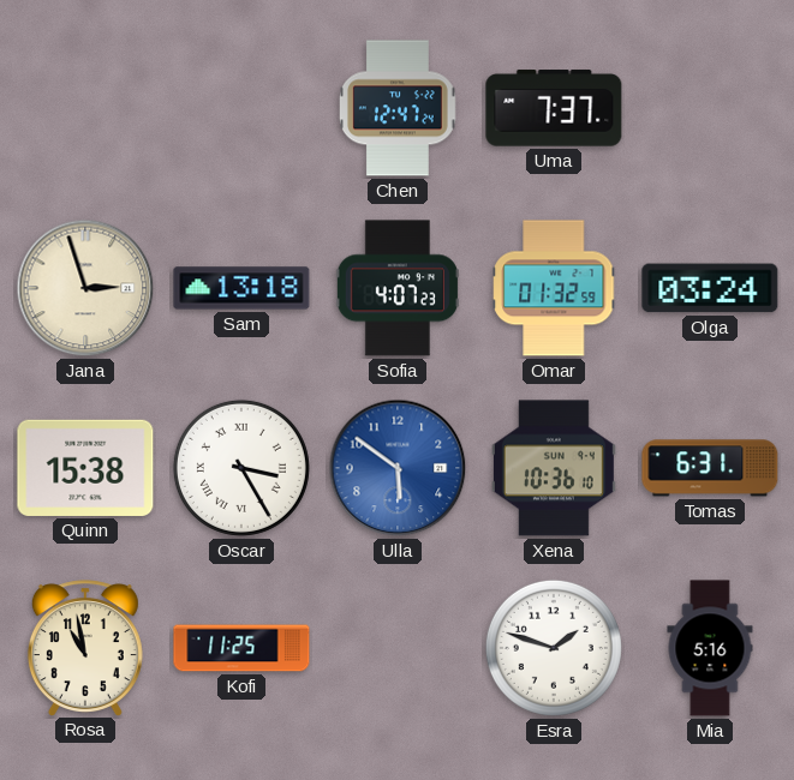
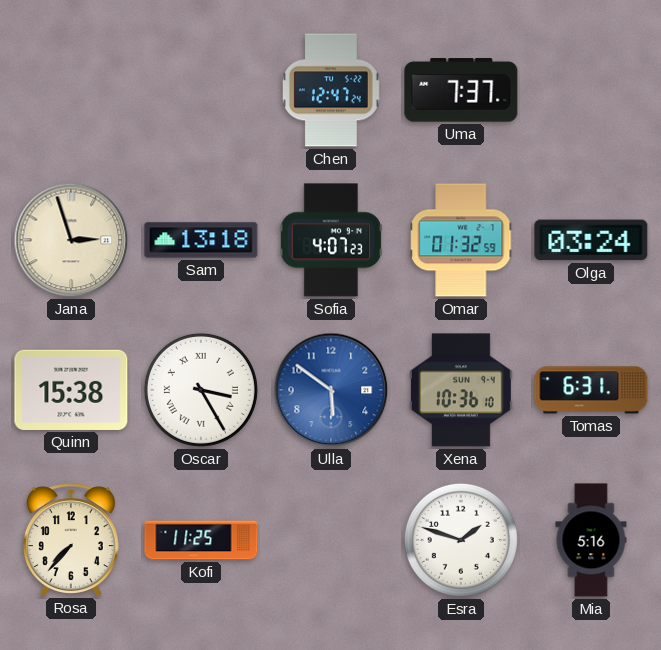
Rosa: 10:58 -> 7:37 (71, 540)
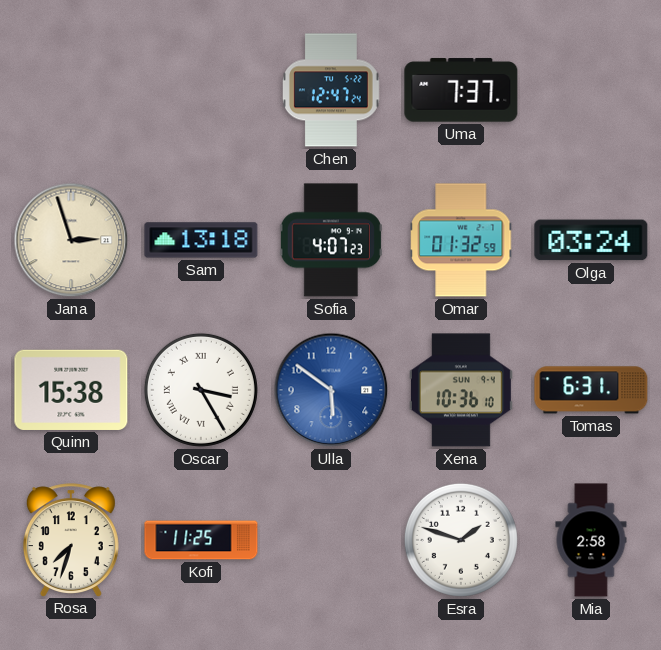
Rosa: 7:37 -> 7:33 (71, 540)
Mia: 5:16 -> 2:58 (591, 540)
